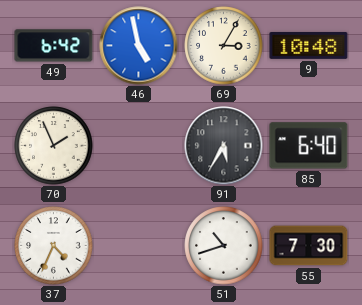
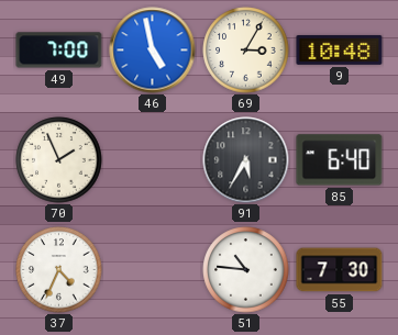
49: 6:42 -> 7:00 (59, 51)
51: 10:42 -> 10:46 (246, 270)
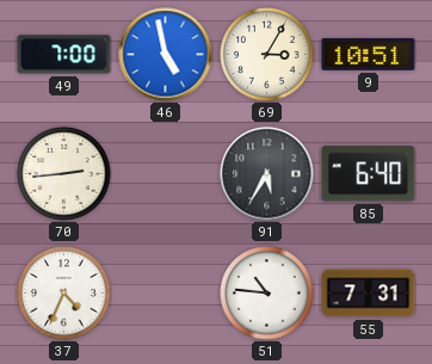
9: 10:48 -> 10:51 (369, 54)
70: 1:56 -> 2:44 (64, 174)
55: 7:30 -> 7:31 (369, 294)
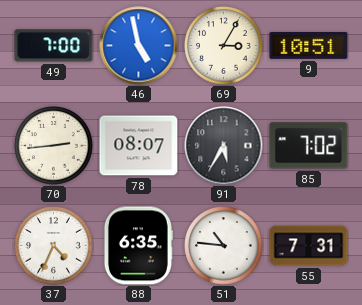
78: none -> 08:07 (139, 146)
85: 6:40 -> 7:02 (309, 146)
88: none -> 6:35 (138, 246)
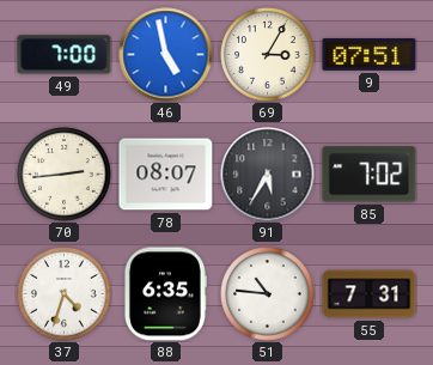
9: 10:51 -> 07:51 (370, 54)
37: 4:34 -> 4:33 (65, 294)
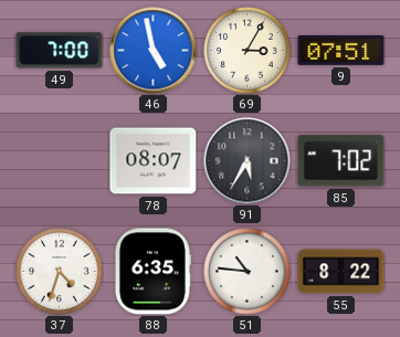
70: 2:44 -> none (65, 175)
55: 7:31 -> 8:22 (341, 272)
